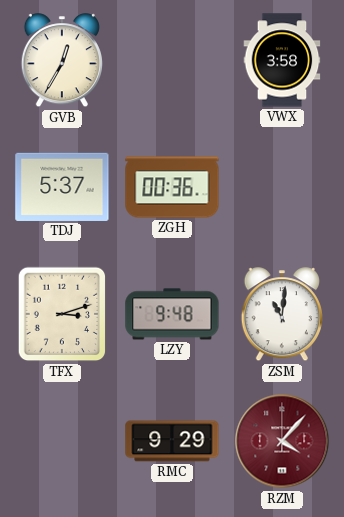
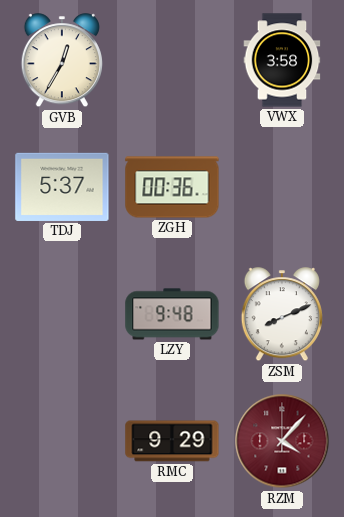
TFX: 3:12 -> none (62, 314)
ZSM: 11:01 -> 8:11 (282, 315)
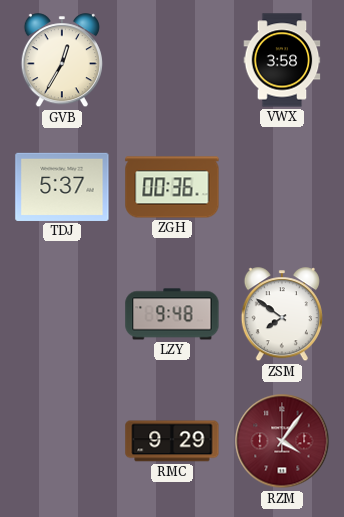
ZSM: 8:11 -> 7:51 (282, 315)
RZM: 4:07 -> 4:06 (282, 441)
